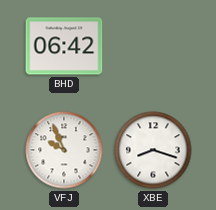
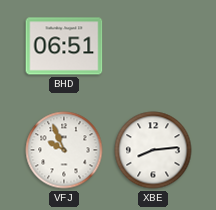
BHD: 06:42 -> 06:51 (64, 46)
XBE: 8:18 -> 8:14 (153, 150)
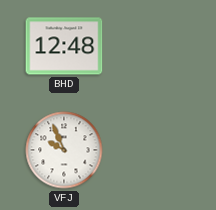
BHD: 06:51 -> 12:48 (64, 46)
XBE: 8:14 -> none (153, 150)
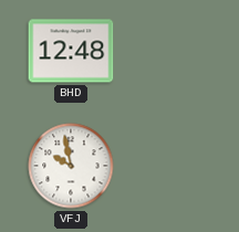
VFJ: 9:56 -> 9:58 (71, 166)
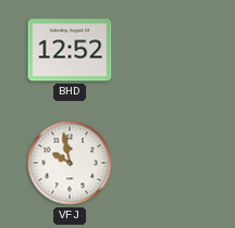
BHD: 12:48 -> 12:52 (70, 50)
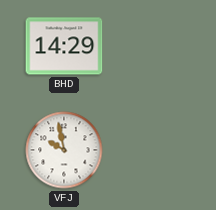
BHD: 12:52 -> 14:29 (64, 46)
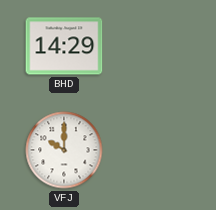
VFJ: 9:58 -> 10:00 (64, 150)
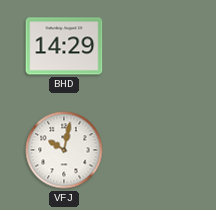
VFJ: 10:00 -> 10:02 (64, 150)
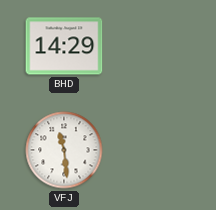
VFJ: 10:02 -> 11:29 (64, 150)
